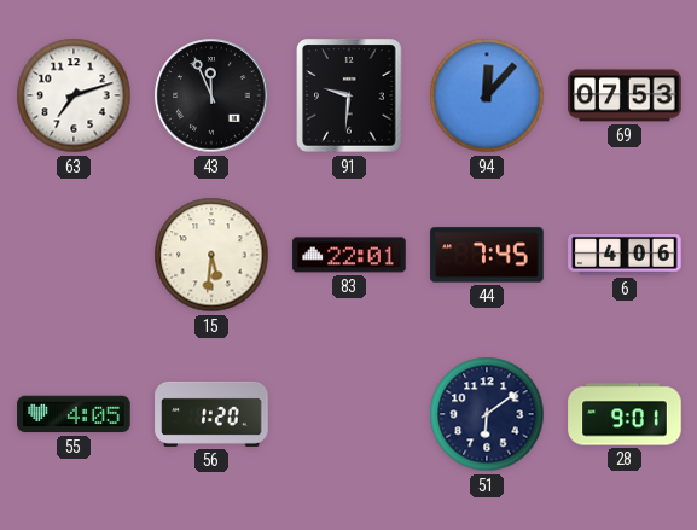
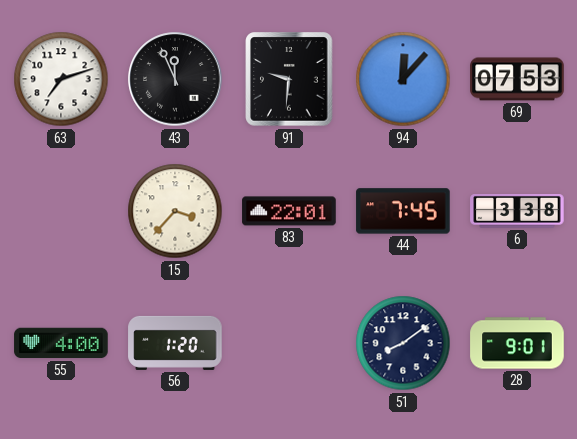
15: 5:31 -> 3:37 (175, 211)
6: 4:06 -> 3:38 (517, 212)
55: 4:05 -> 4:00 (61, 343)
51: 6:09 -> 8:09 (403, 343)
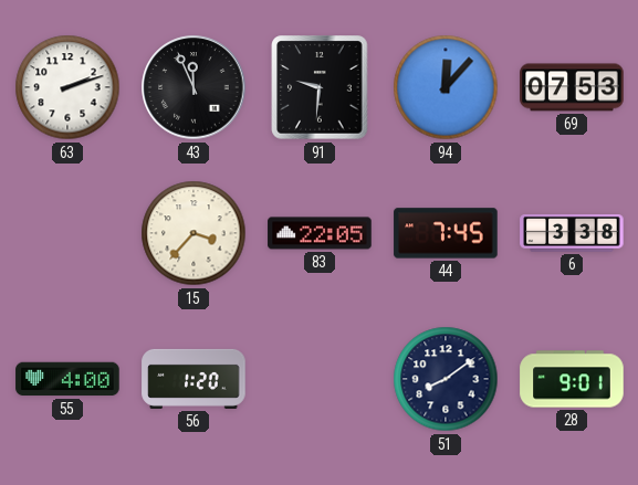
63: 7:12 -> 2:12 (67, 87)
83: 22:01 -> 22:05 (320, 233)
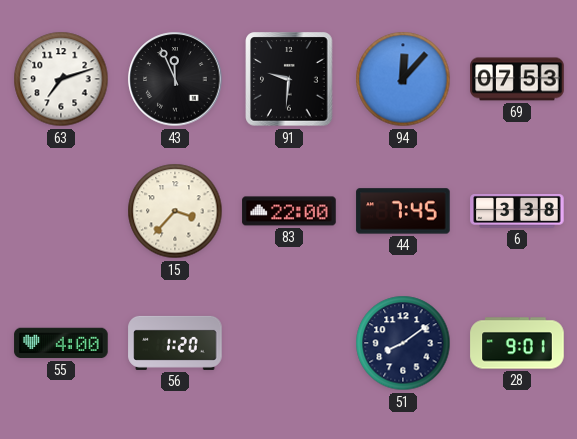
63: 2:12 -> 7:12 (61, 79)
83: 22:05 -> 22:00 (289, 211)
